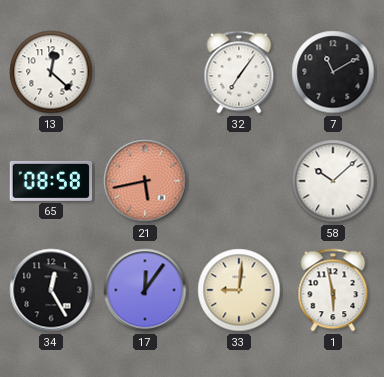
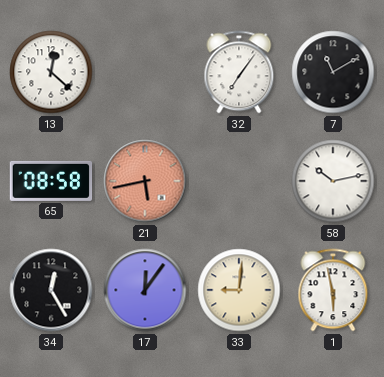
58: 10:08 -> 10:13 (333, 181)
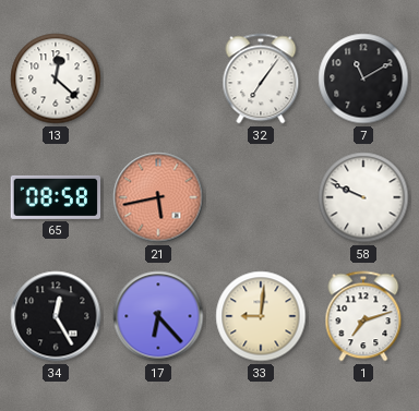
58: 10:13 -> 9:49 (363, 197)
17: 12:06 -> 6:23 (158, 316)
1: 5:58 -> 7:12 (363, 316)
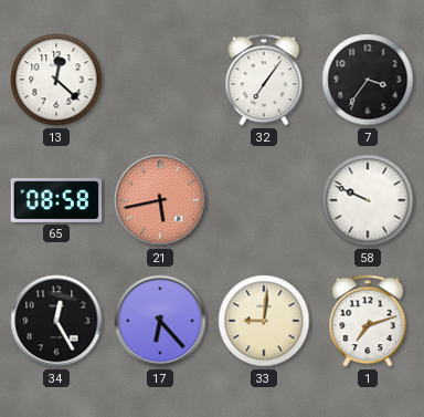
7: 11:10 -> 3:36 (368, 80)
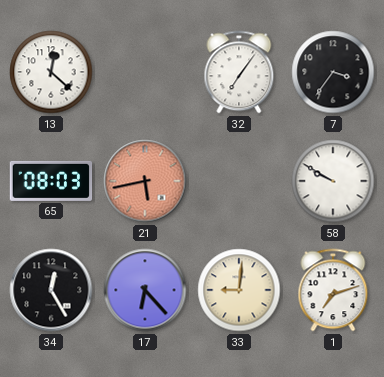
65: 08:58 -> 08:03 (51, 181)
58: 9:49 -> 9:50 (333, 181)
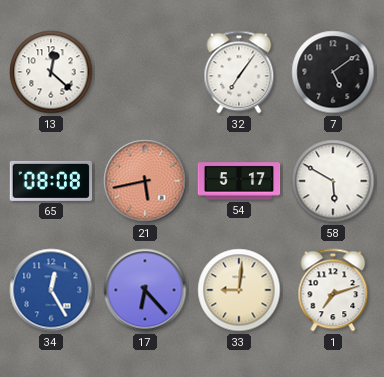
7: 3:36 -> 5:09 (333, 72)
65: 08:03 -> 08:08 (51, 181)
54: none -> 5:17 (239, 181)
58: 9:50 -> 5:50 (333, 181)
34 dial: black -> blue (51, 290)
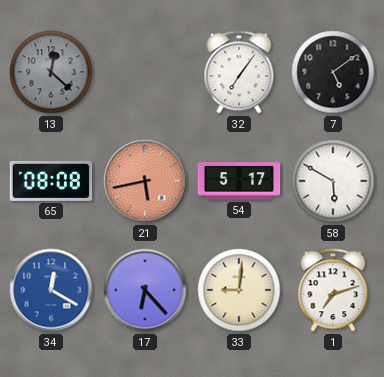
13 dial: white -> grey (51, 72)
34: 12:25 -> 12:20 (51, 290)
